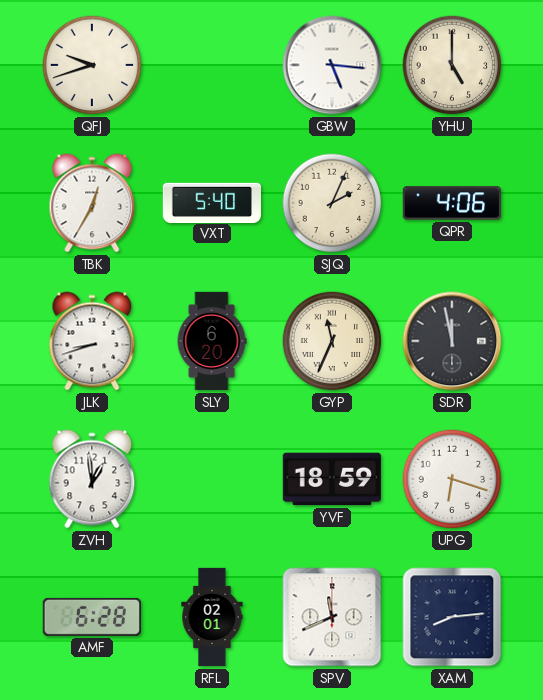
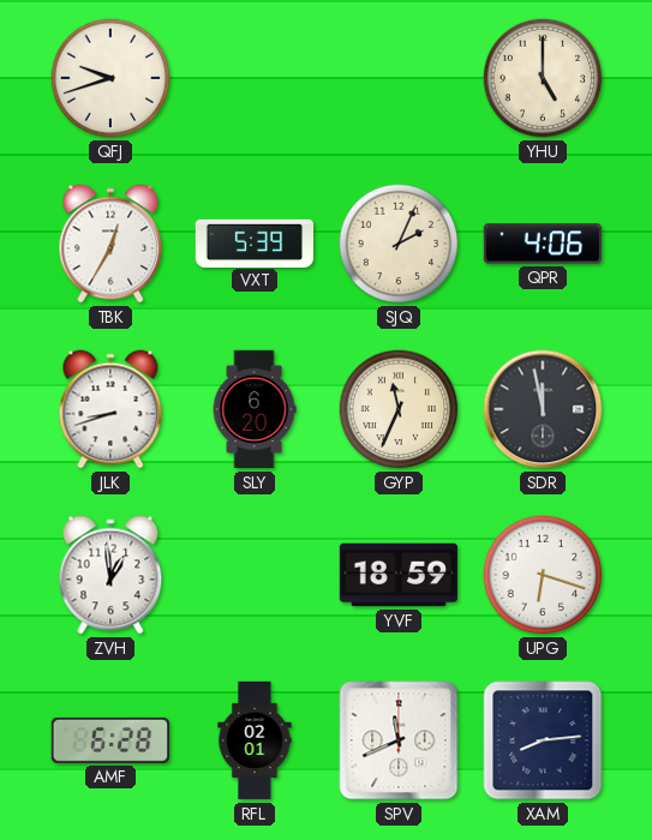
GBW: 5:16 -> none (332, 65)
VXT: 5:40 -> 5:39 (253, 242)
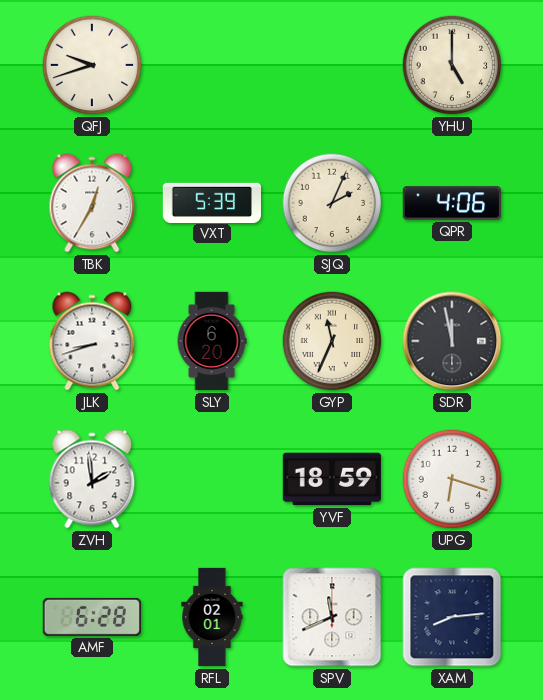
ZVH: 12:59 -> 1:59 (92, 479)
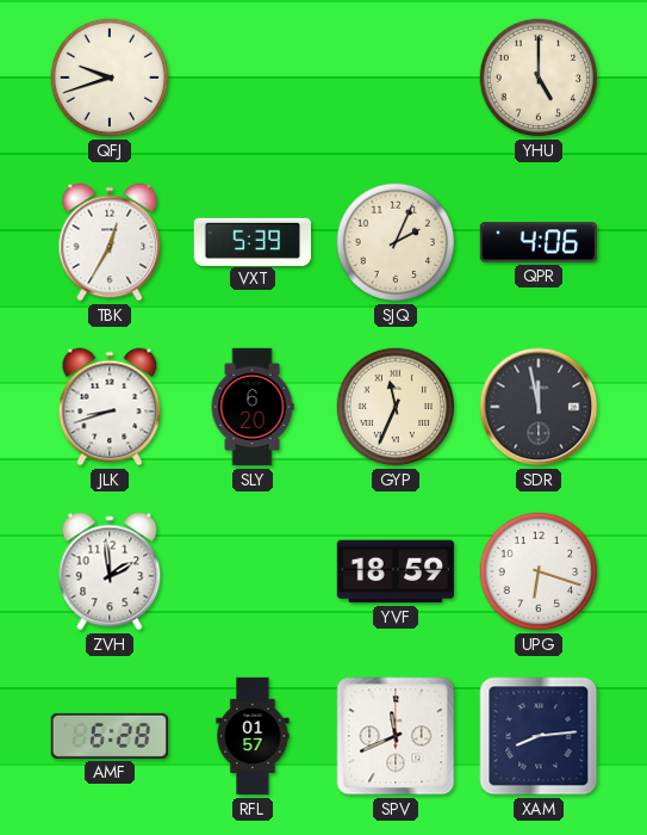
RFL: 02:01 -> 01:57 (253, 736)
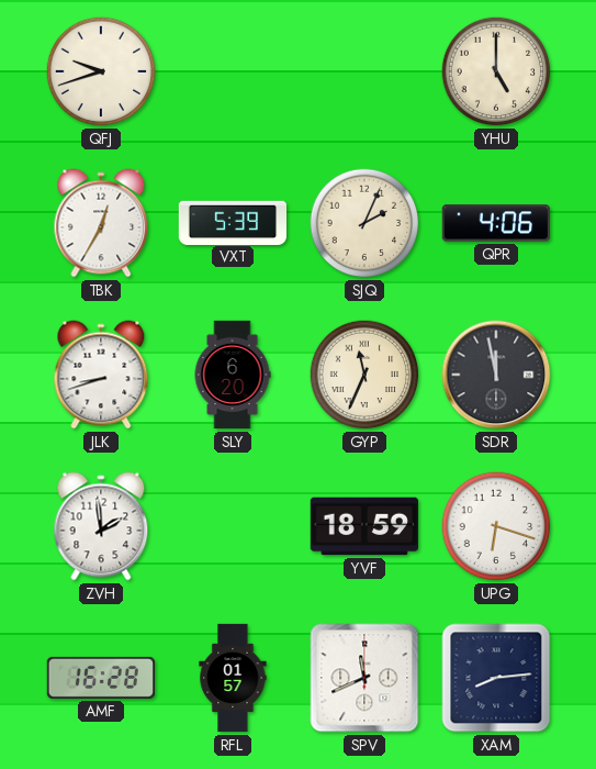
AMF: 6:28 -> 16:28 (100, 678)
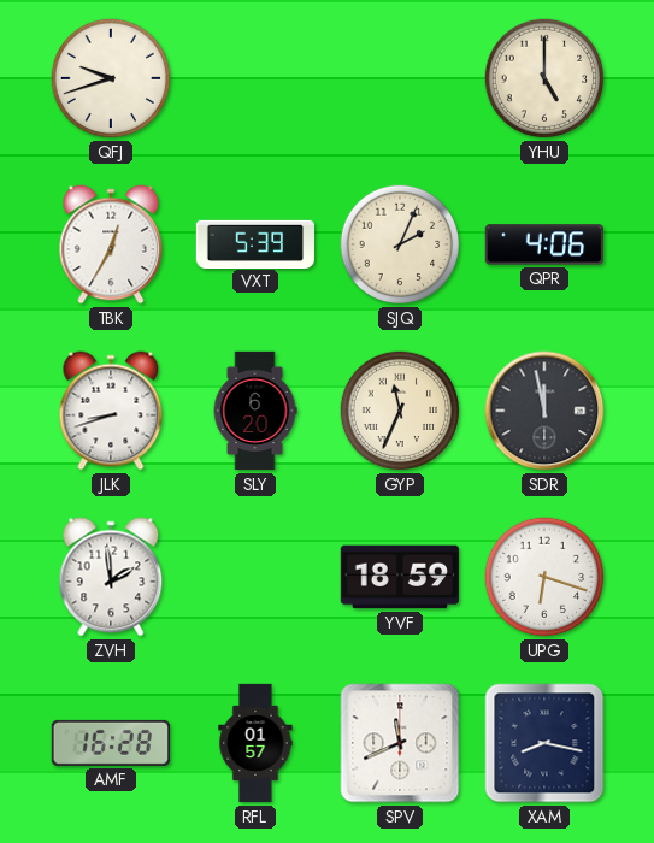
XAM: 8:14 -> 8:17 (544, 743)
